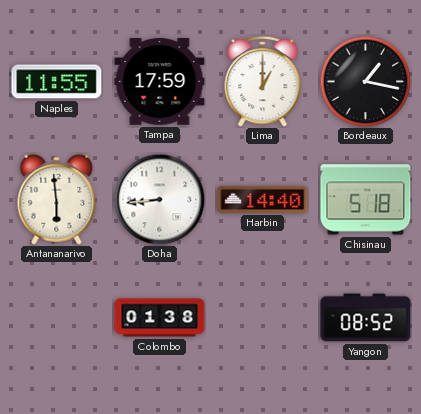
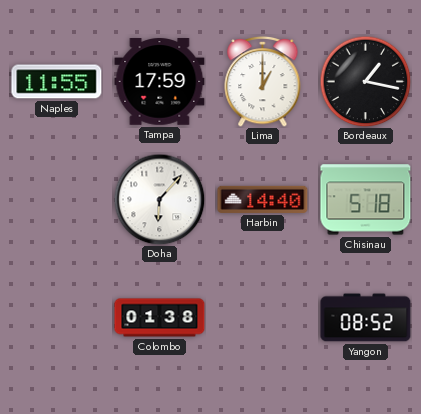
Antananarivo: 5:59 -> none (57, 199)
Doha: 8:44 -> 6:07 (159, 199)
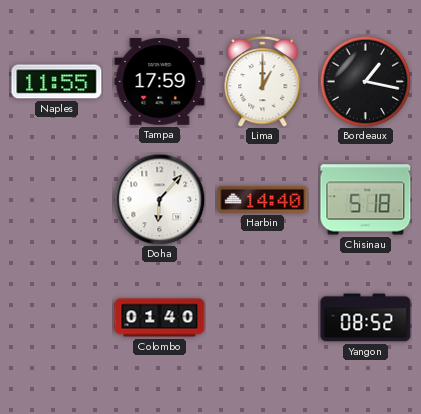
Colombo: 01:38 -> 01:40 (160, 318)
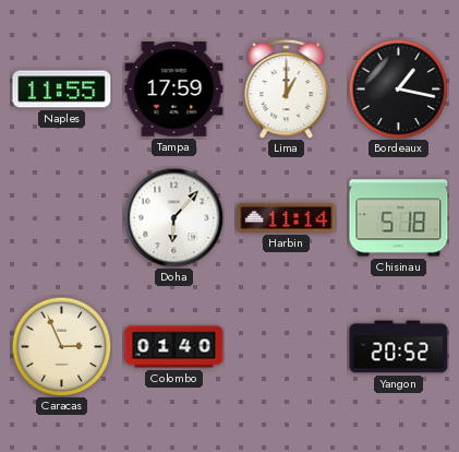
Harbin: 14:40 -> 11:14 (287, 217)
Caracas: none -> 2:56 (61, 346)
Yangon: 08:52 -> 20:52 (399, 347)
